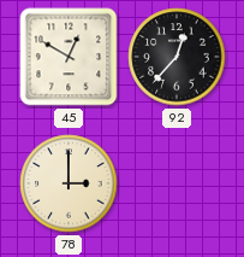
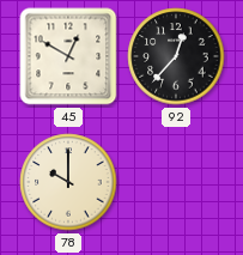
78: 3:00 -> 10:00 (68, 182)
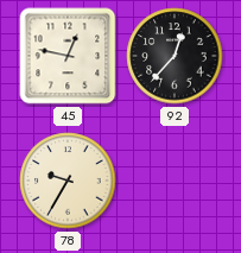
45: 12:50 -> 12:47 (68, 56)
78: 10:00 -> 9:35 (68, 181)
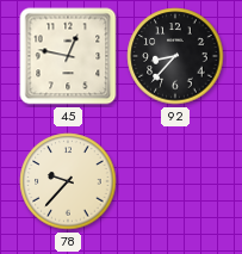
92: 12:37 -> 8:37 (175, 56)
78: 9:35 -> 9:37 (68, 181)
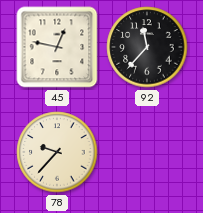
92: 8:37 -> 11:37 (147, 47)
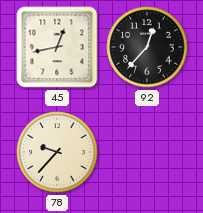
45: 12:47 -> 12:43 (57, 47)
92: 11:37 -> 12:37 (147, 47)
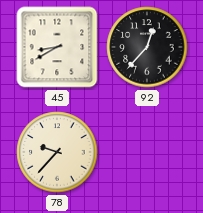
45: 12:43 -> 8:40 (57, 47)
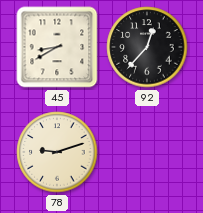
78: 9:37 -> 9:12 (57, 152)
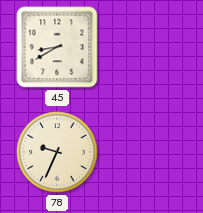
92: 12:37 -> none (147, 47)
78: 9:12 -> 9:34 (57, 152)
